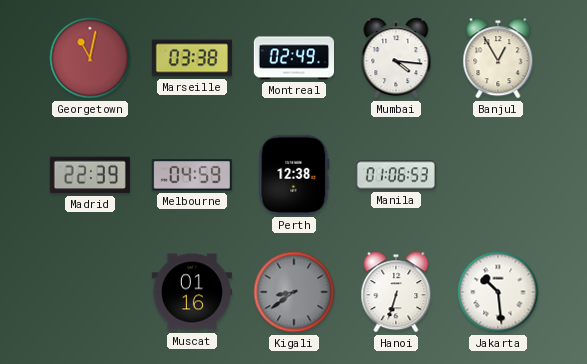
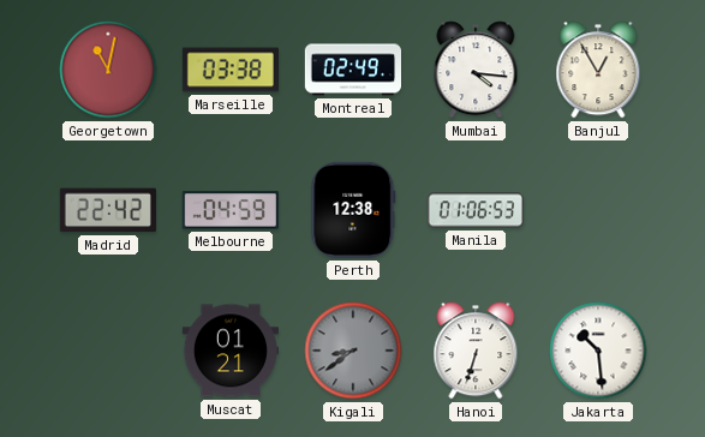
Madrid: 22:39 -> 22:42 (108, 210)
Muscat: 01:16 -> 01:21 (231, 351)
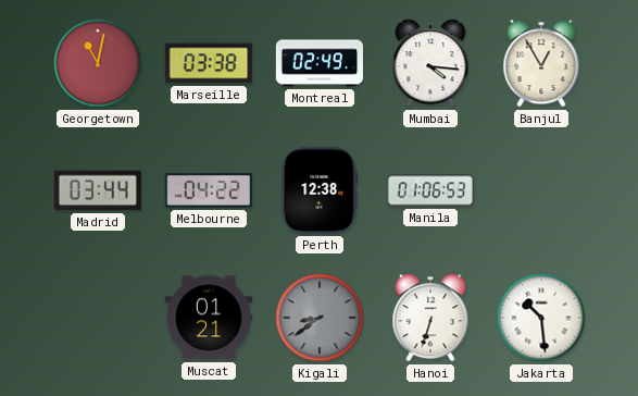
Madrid: 22:42 -> 03:44 (98, 190)
Melbourne: 04:59 -> 04:22 (209, 190)
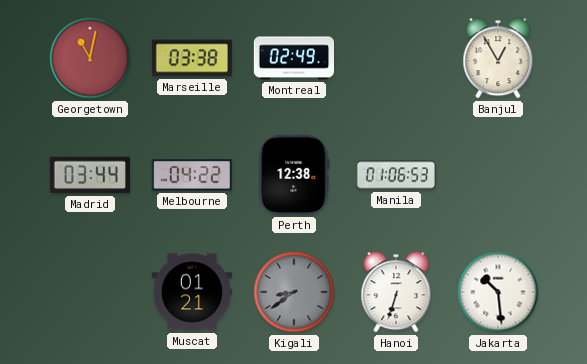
Mumbai: 4:16 -> none (430, 63)
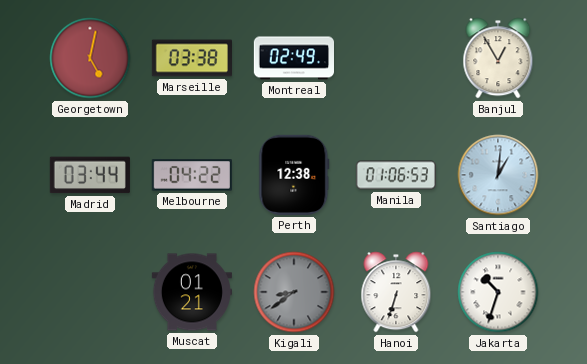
Georgetown: 11:02 -> 5:02 (90, 58)
Santiago: none -> 1:01 (498, 175)
Jakarta: 10:29 -> 10:33 (498, 292)
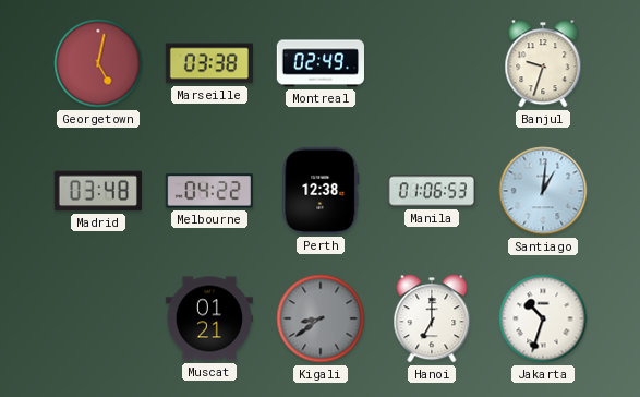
Banjul: 12:55 -> 9:33 (543, 63)
Madrid: 03:44 -> 03:48 (98, 191)
Hanoi: 6:33 -> 7:00 (432, 318)
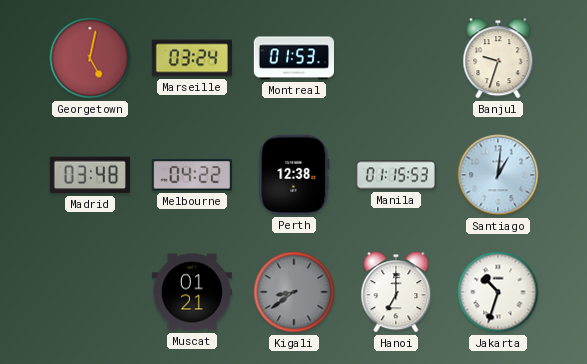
Marseille: 03:38 -> 03:24 (191, 58)
Montreal: 02:49 -> 01:53 (293, 58)
Manila: 01:06 -> 01:15 (395, 175)
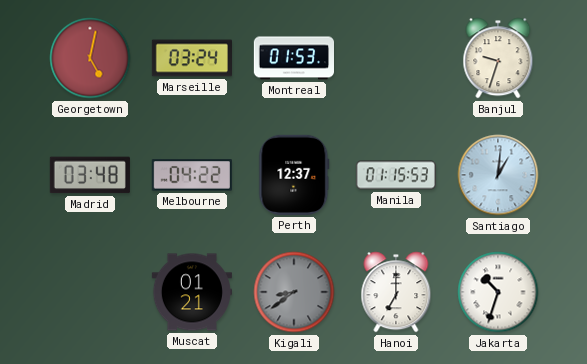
Perth: 12:38 -> 12:37 (294, 175)
